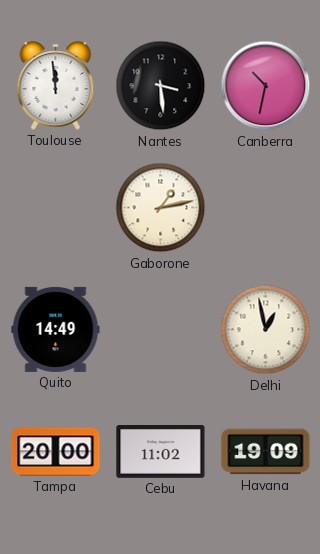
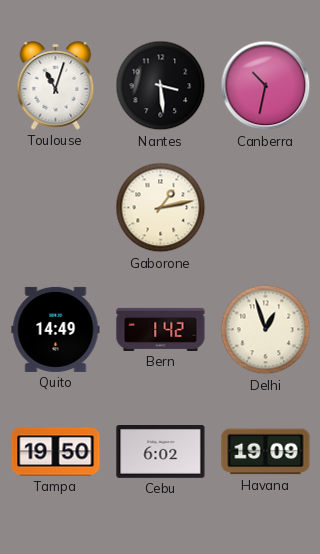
Toulouse: 11:59 -> 11:03 (56, 86)
Bern: none -> 1:42 (161, 329)
Delhi: 12:58 -> 12:57 (266, 330)
Tampa: 20:00 -> 19:50 (56, 452)
Cebu: 11:02 -> 6:02 (161, 452)
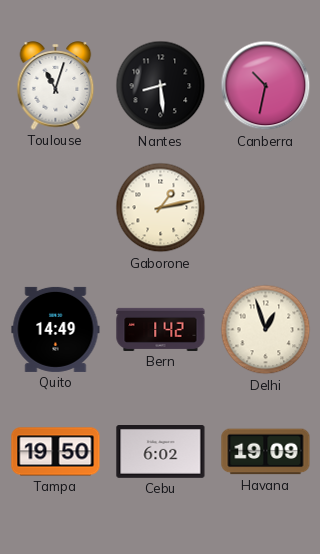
Nantes: 3:29 -> 8:29 (161, 86)
